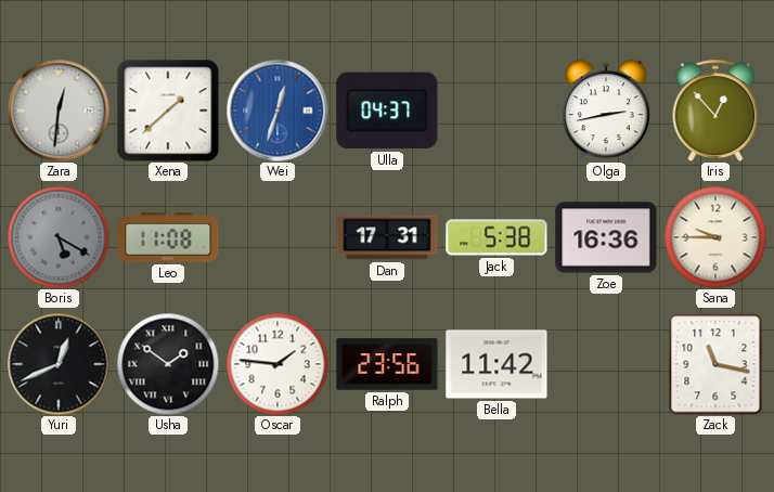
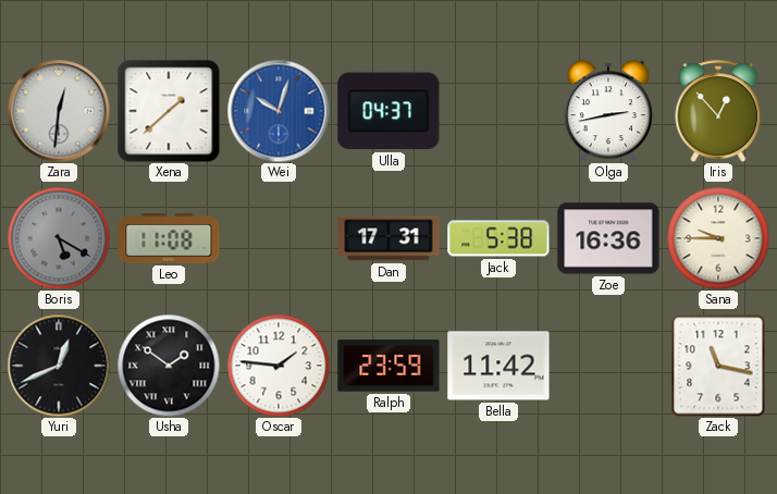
Wei: 12:33 -> 10:03 (279, 111)
Ralph: 23:56 -> 23:59 (388, 366)
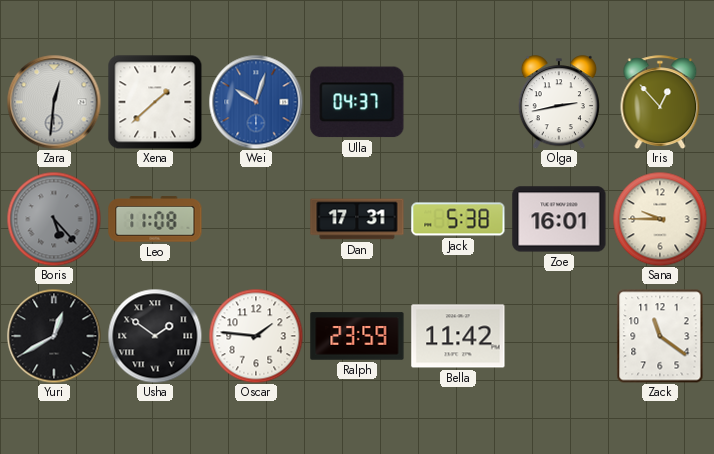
Boris: 5:20 -> 5:23 (54, 219)
Zoe: 16:36 -> 16:01 (559, 219)
Yuri: 12:41 -> 12:40 (54, 336)
Zack: 11:17 -> 11:21 (660, 336)
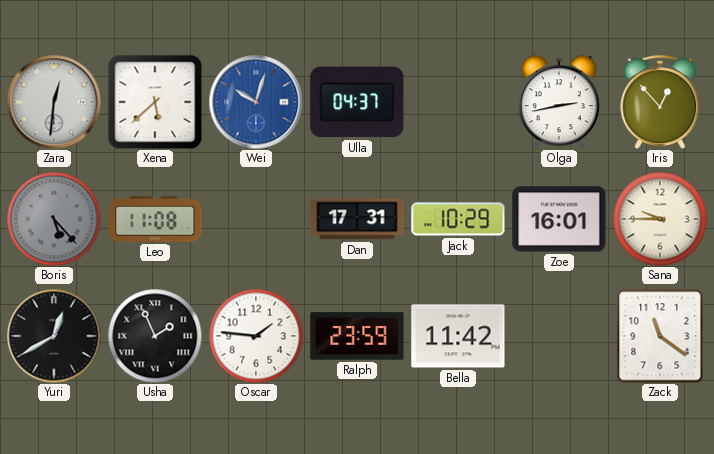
Xena: 1:38 -> 5:38 (155, 102)
Jack: 5:38 -> 10:29 (458, 219)
Usha: 1:51 -> 1:56 (155, 336)
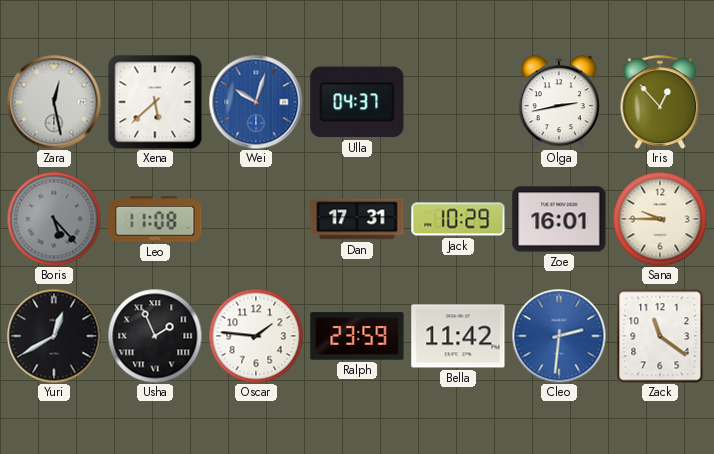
Zara: 12:31 -> 12:28 (54, 102)
Cleo: none -> 2:31 (559, 336)
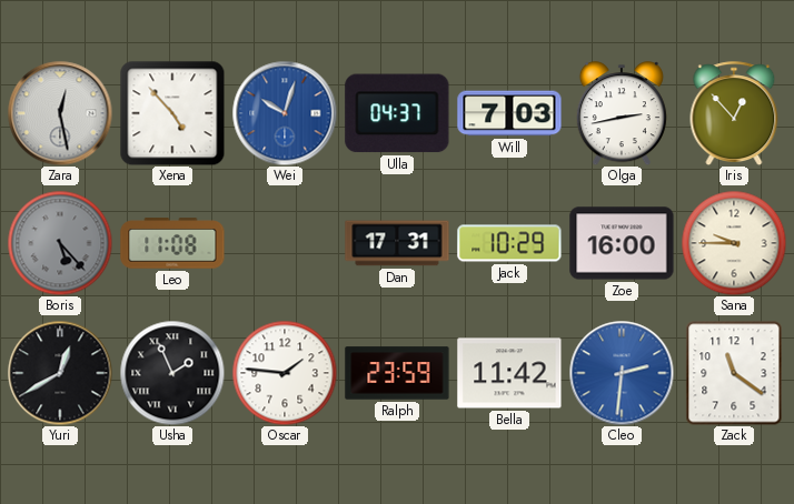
Xena: 5:38 -> 4:53 (172, 113)
Will: none -> 7:03 (509, 113)
Zoe: 16:01 -> 16:00 (622, 243)
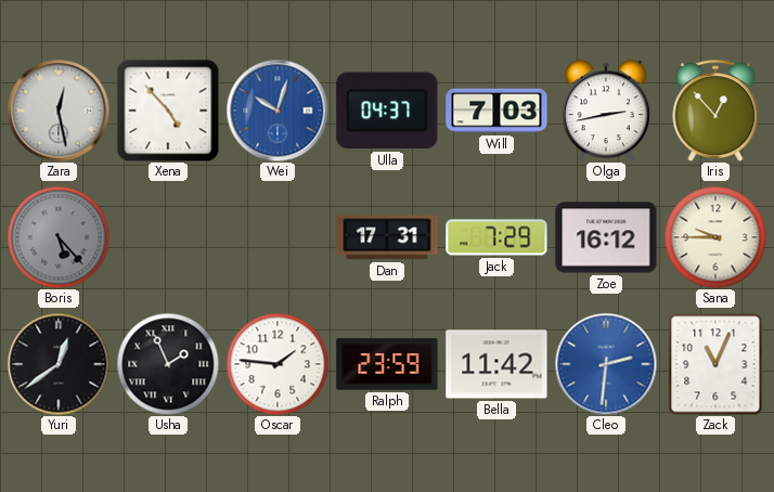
Leo: 11:08 -> none (172, 243)
Jack: 10:29 -> 7:29 (496, 237)
Zoe: 16:00 -> 16:12 (606, 237)
Yuri: 12:40 -> 12:39 (59, 364)
Zack: 11:21 -> 11:04 (715, 364)
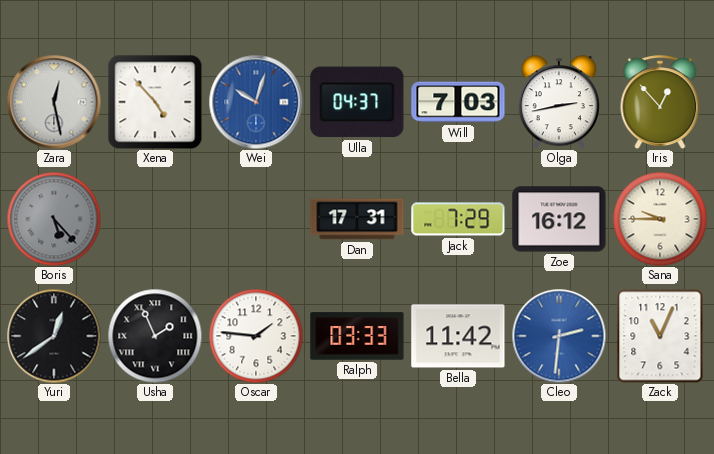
Ralph: 23:59 -> 03:33 (357, 336)
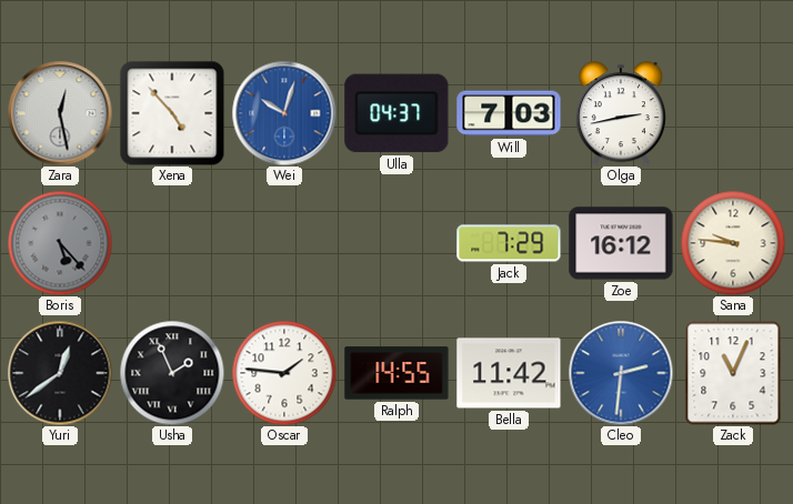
Iris: 12:53 -> none (660, 102)
Dan: 17:31 -> none (357, 219)
Sana: 9:45 -> 9:46 (733, 243)
Ralph: 03:33 -> 14:55 (396, 373)
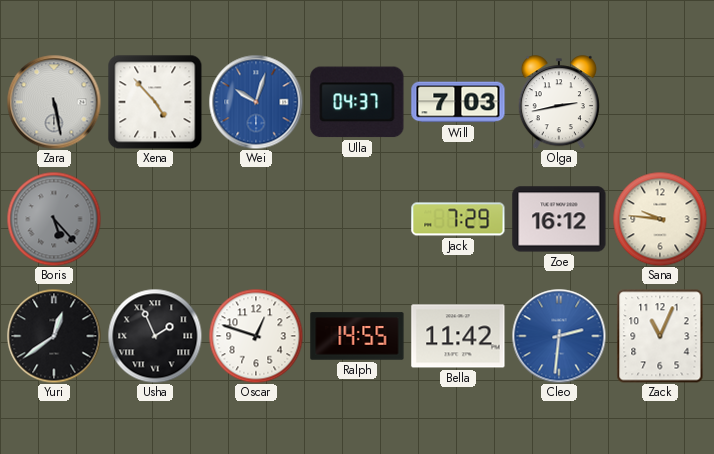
Zara: 12:28 -> 5:28 (54, 102)
Oscar: 1:46 -> 12:48 (256, 336)
